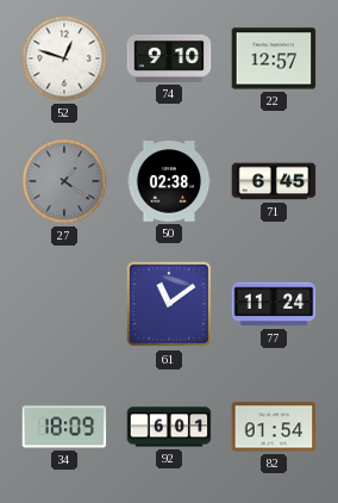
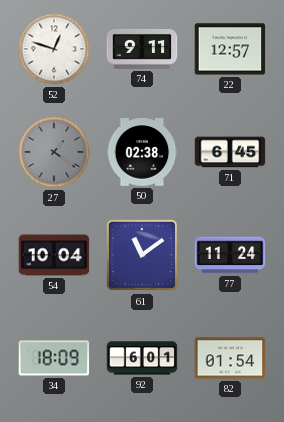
74: 9:10 -> 9:11 (142, 49)
54: none -> 10:04 (54, 255)
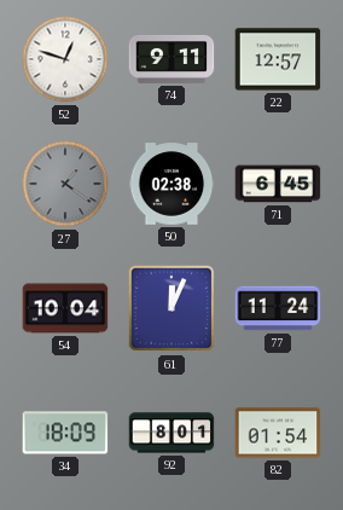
61: 11:09 -> 12:04 (171, 308)
92: 6:01 -> 8:01 (171, 433)
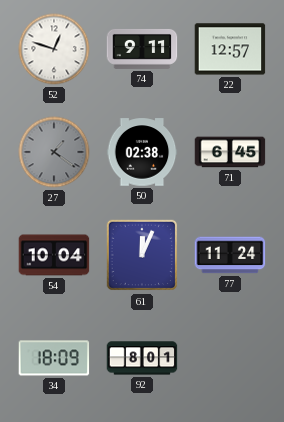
82: 01:54 -> none (278, 433)
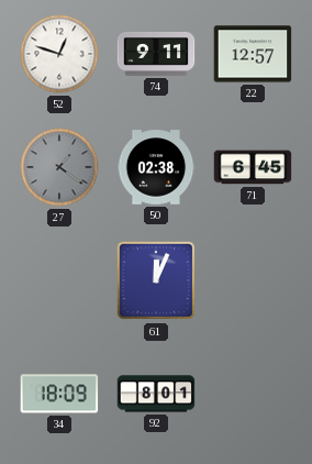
54: 10:04 -> none (54, 255)
77: 11:24 -> none (230, 255)
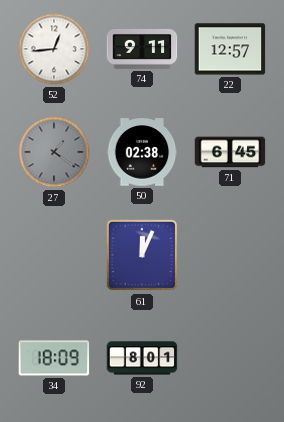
52: 12:48 -> 12:44 (54, 49)
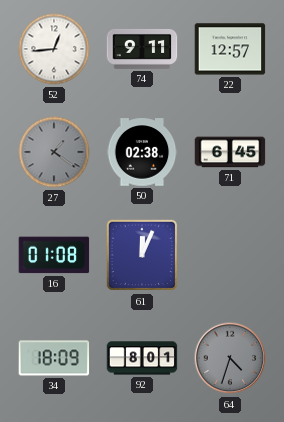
16: none -> 01:08 (54, 255)
64: none -> 4:33 (230, 358)
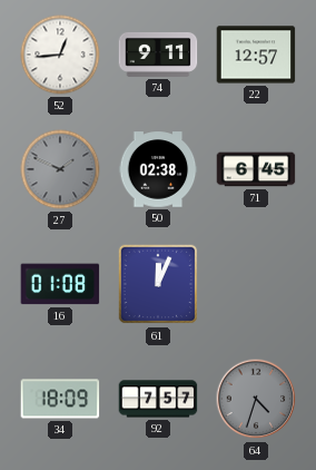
27: 1:21 -> 1:49 (60, 169)
92: 8:01 -> 7:57 (158, 399)
